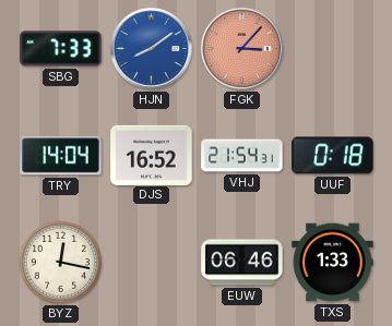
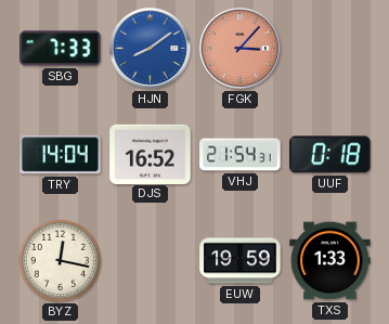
EUW: 06:46 -> 19:59 (241, 261)
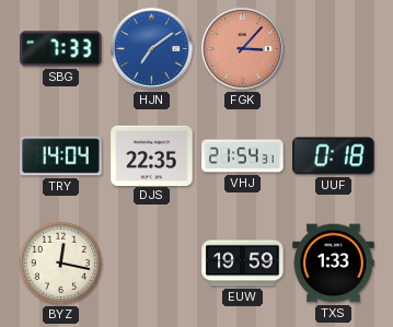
HJN: 8:09 -> 7:09 (151, 48)
DJS: 16:52 -> 22:35 (152, 155)
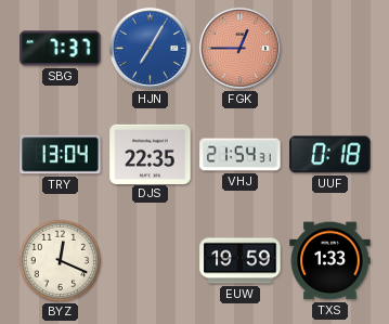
SBG: 7:33 -> 7:37 (61, 49)
HJN: 7:09 -> 7:05 (150, 48)
FGK: 3:07 -> 12:45 (239, 48)
TRY: 14:04 -> 13:04 (61, 155)
BYZ: 12:17 -> 12:19 (61, 261)
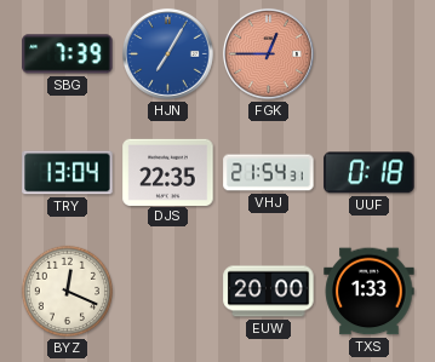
SBG: 7:37 -> 7:39 (68, 54)
EUW: 19:59 -> 20:00 (269, 292)
